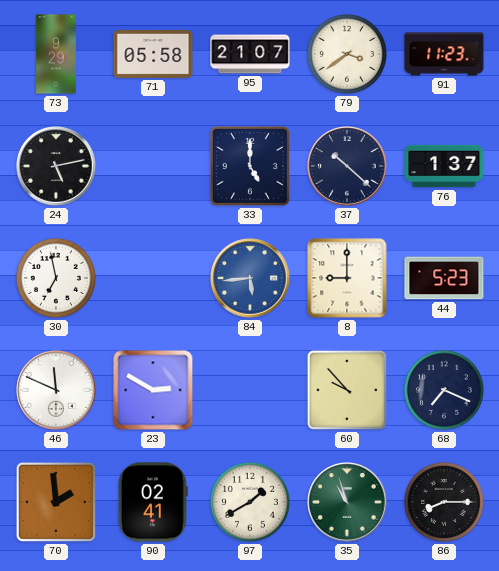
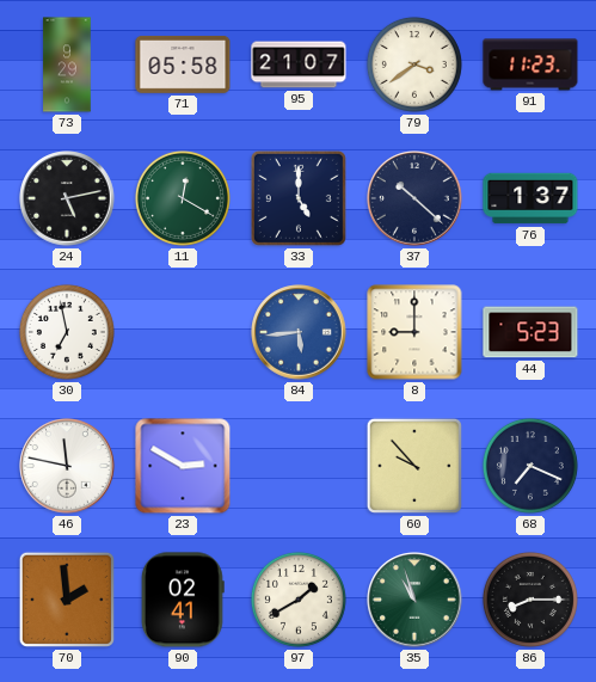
11: none -> 12:20 (183, 198)
46: 11:49 -> 11:47 (67, 466)
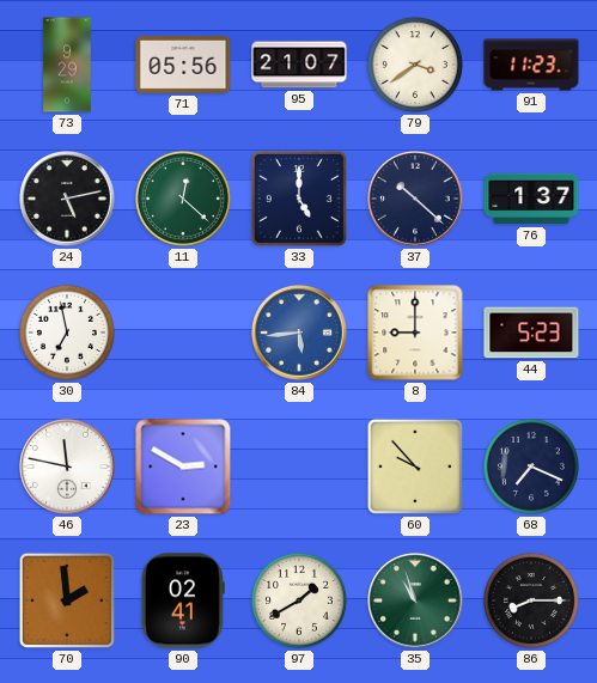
71: 05:58 -> 05:56 (183, 65)
11: 12:20 -> 12:22 (183, 199)
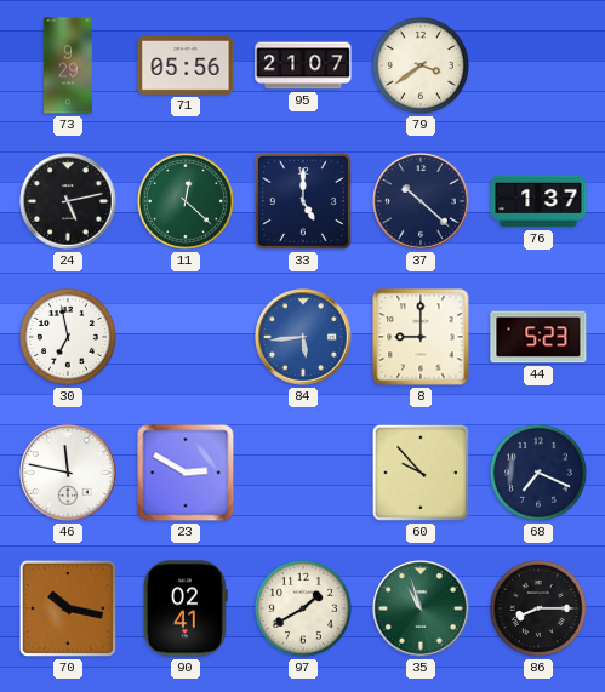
91: 11:23 -> none (531, 65)
70: 1:59 -> 10:17 (68, 608)
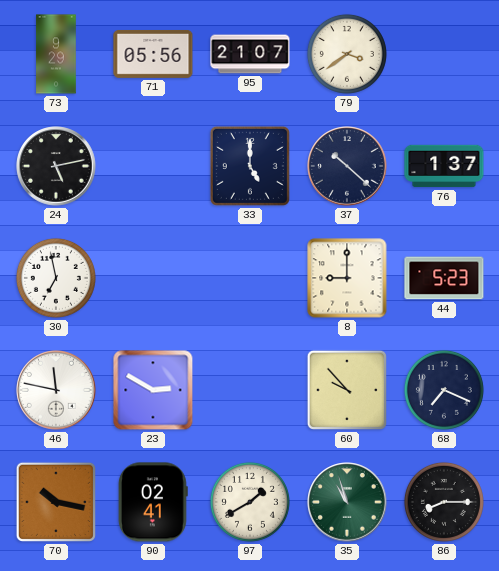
11: 12:22 -> none (186, 201)
84: 5:44 -> none (303, 337)
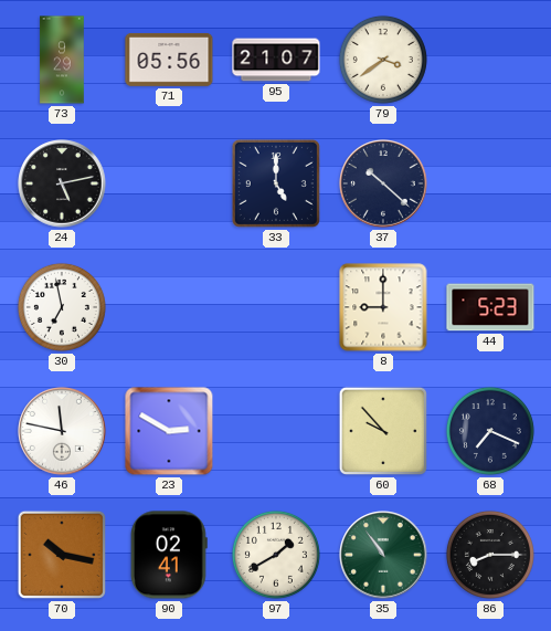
76: 1:37 -> none (444, 166)
35: 10:57 -> 10:54 (383, 555)
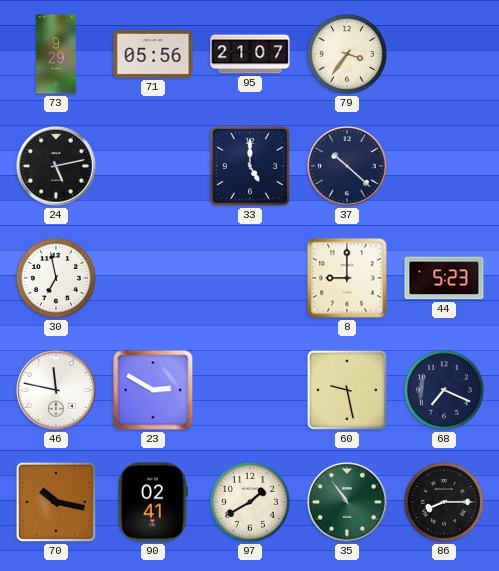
79: 3:39 -> 3:36 (347, 54)
60: 9:53 -> 9:28 (347, 390)
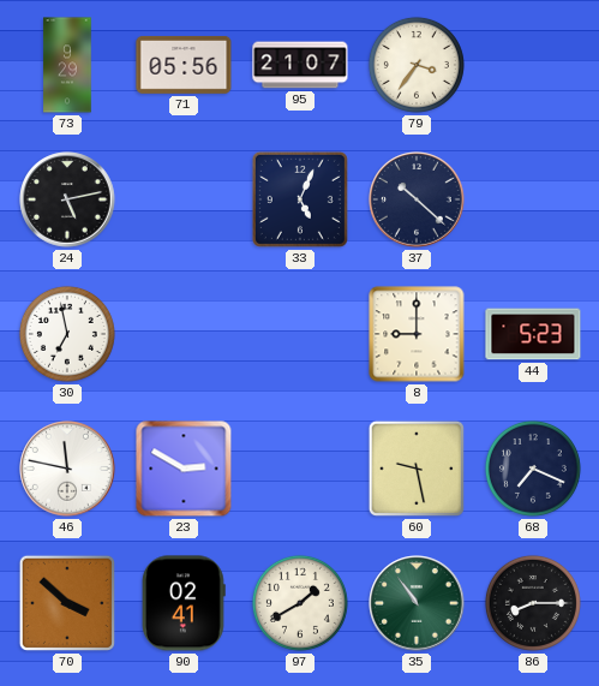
33: 5:00 -> 5:04 (300, 199)
70: 10:17 -> 3:52 (67, 603)
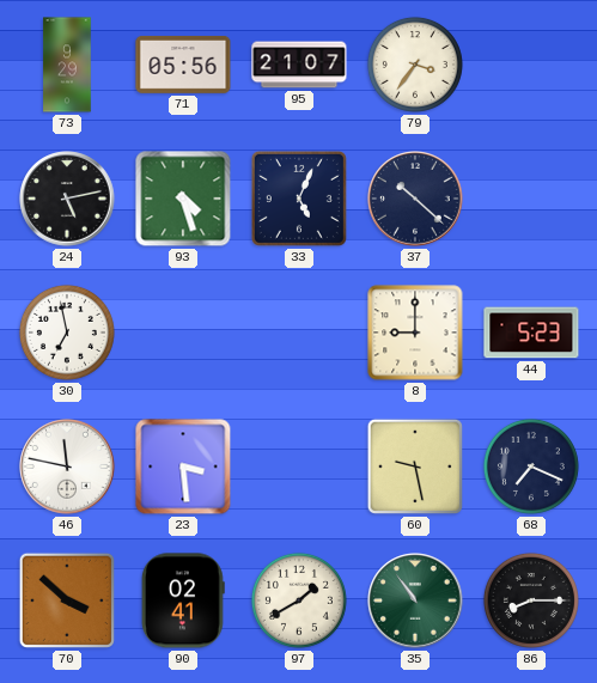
93: none -> 4:27 (183, 199)
23: 2:50 -> 3:29 (183, 466)
